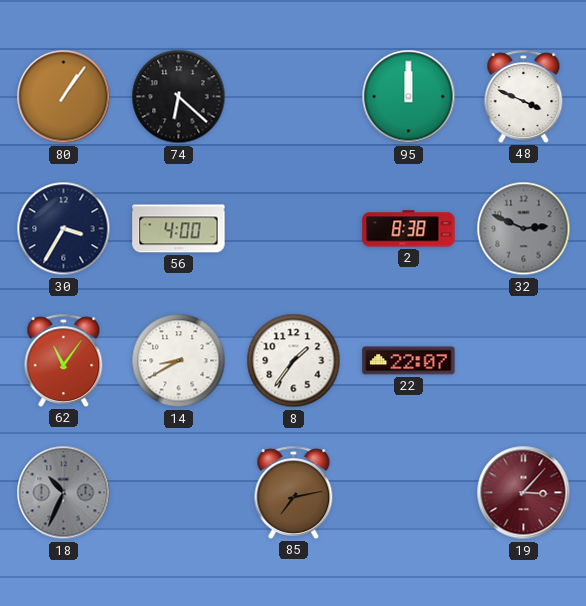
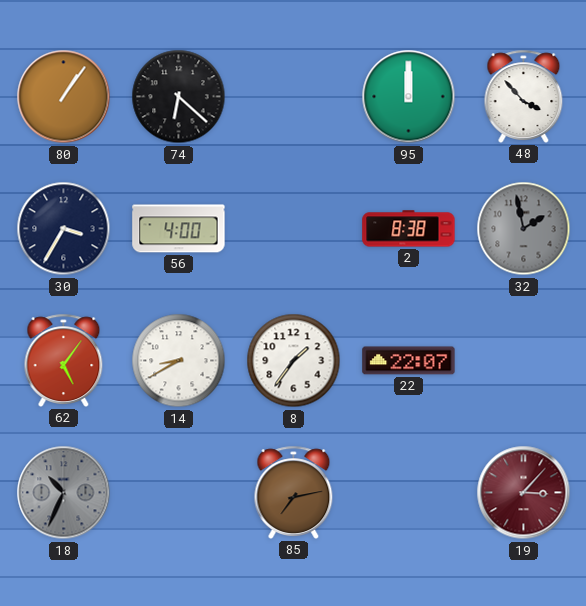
48: 3:49 -> 3:53 (524, 96)
32: 2:49 -> 1:58 (524, 229)
62: 11:06 -> 5:06 (64, 360)
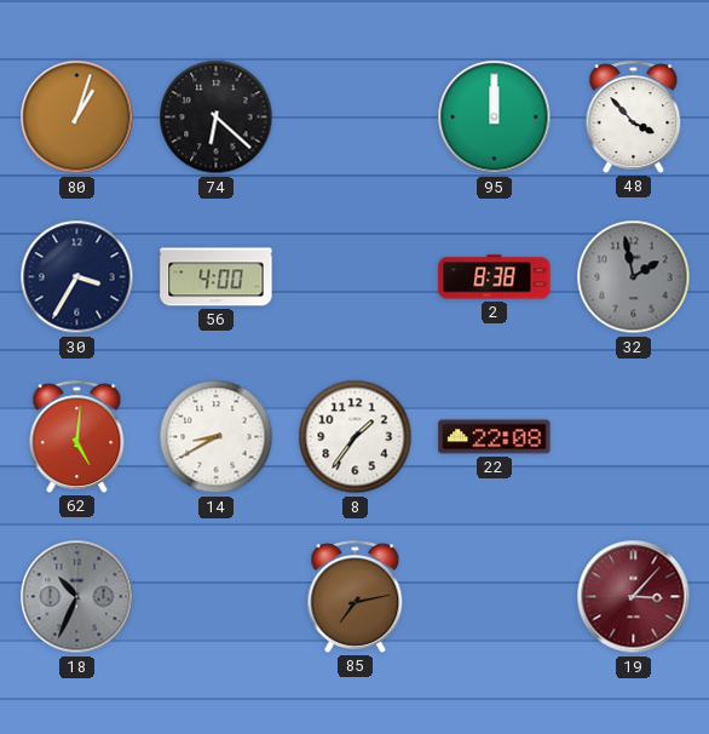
80: 1:06 -> 1:03 (77, 117)
62: 5:06 -> 5:01 (77, 436)
22: 22:07 -> 22:08 (495, 437)
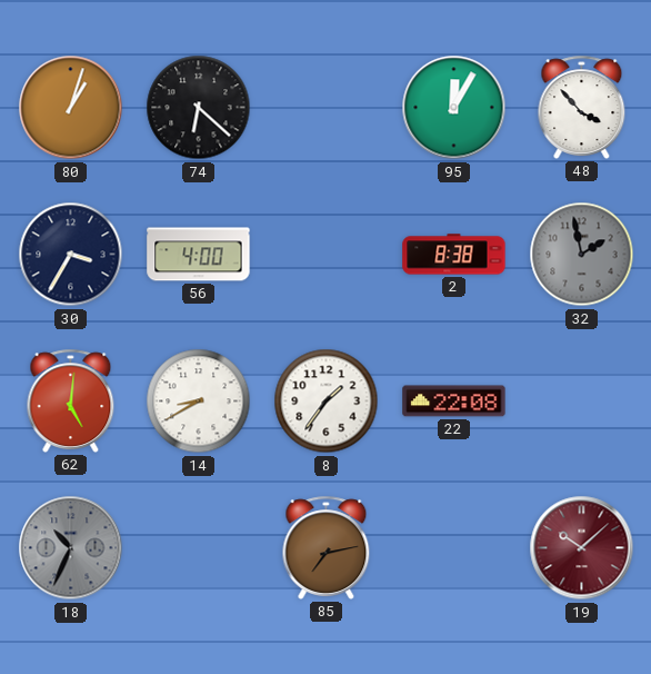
95: 12:00 -> 12:05 (454, 108)
19: 3:07 -> 10:08 (582, 548)
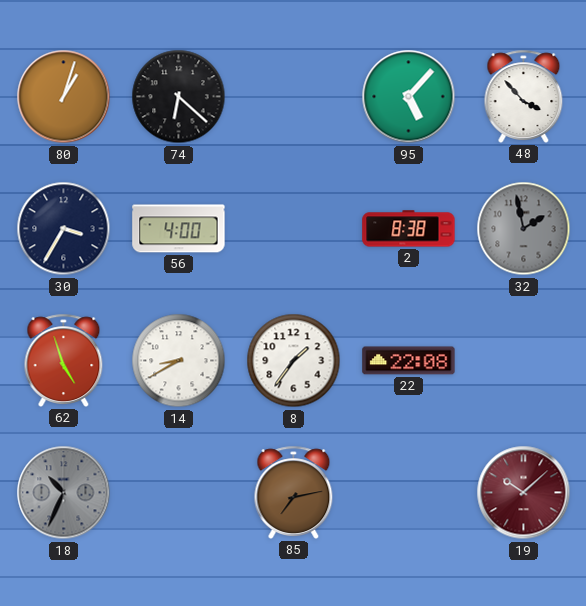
95: 12:05 -> 5:07 (409, 97)
62: 5:01 -> 4:57 (64, 360)
